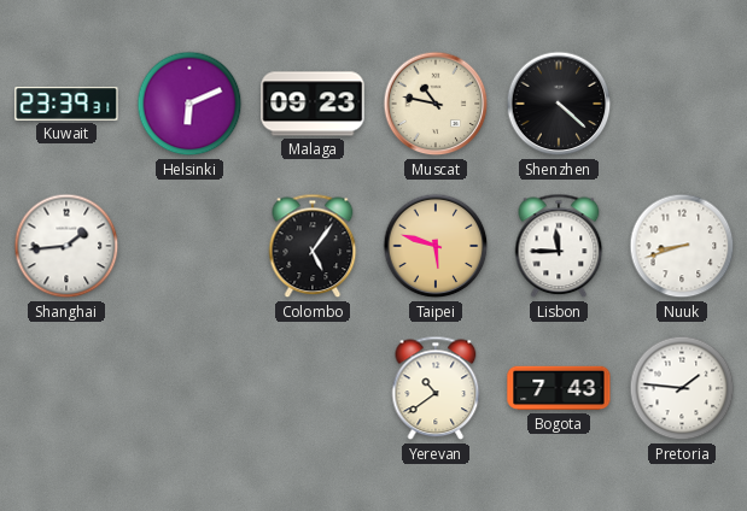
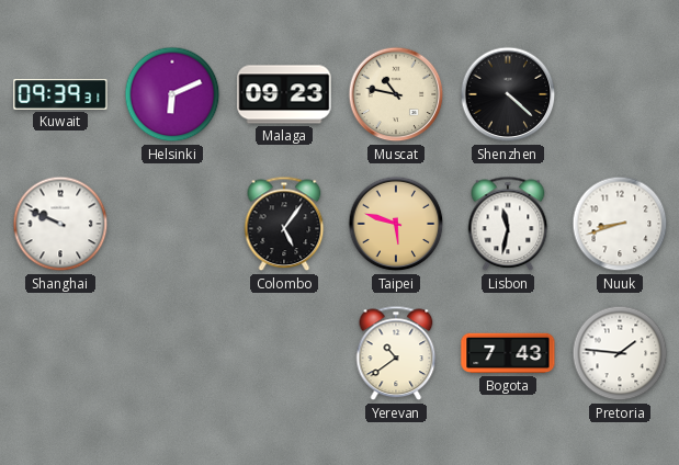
Kuwait: 23:39 -> 09:39 (60, 94)
Shanghai: 1:44 -> 9:49 (60, 224)
Lisbon: 11:45 -> 11:32 (508, 224)
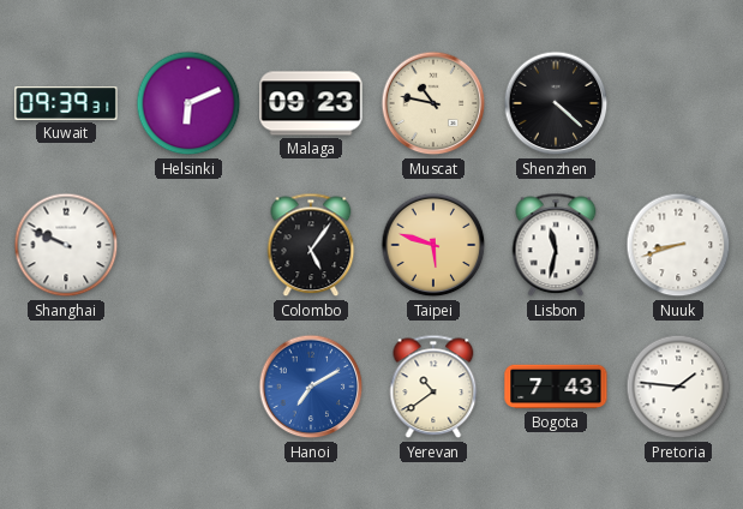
Hanoi: none -> 7:10 (311, 387)
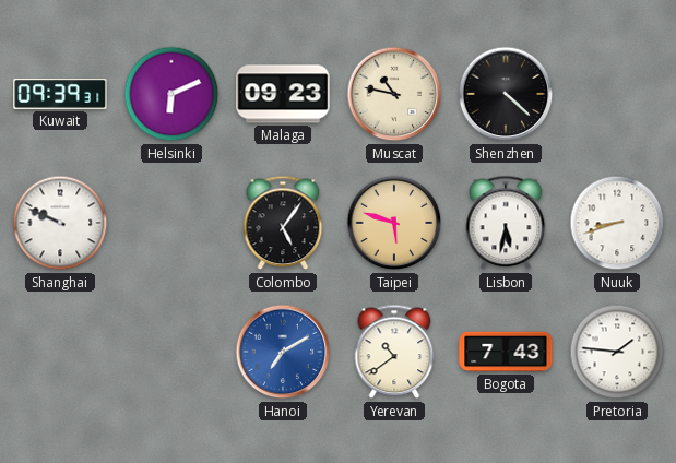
Lisbon: 11:32 -> 5:32 (506, 223)
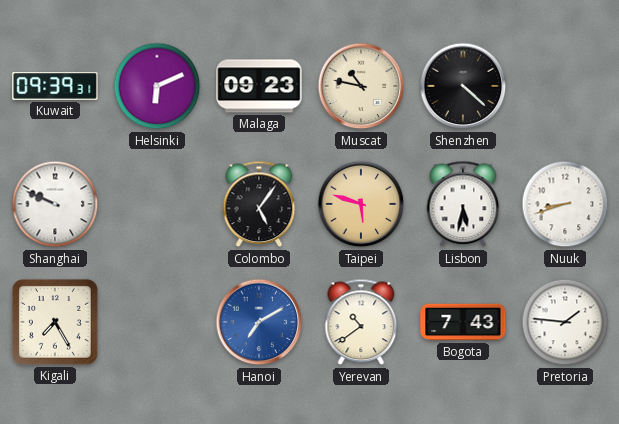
Kigali: none -> 7:25 (55, 322)
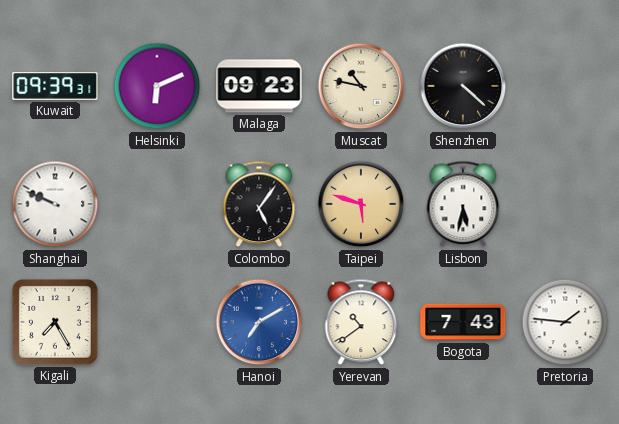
Nuuk: 8:42 -> none (565, 204)
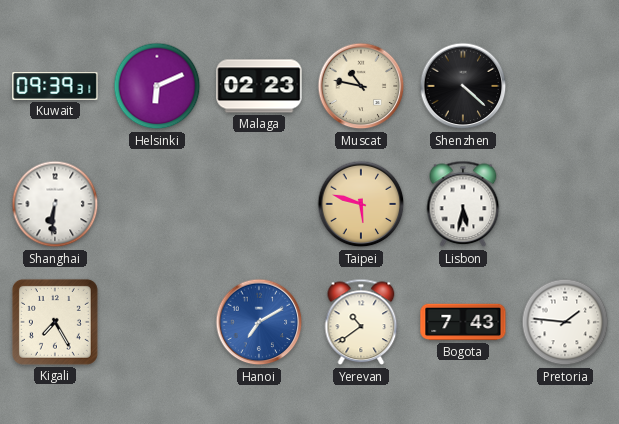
Malaga: 09:23 -> 02:23 (259, 86)
Shanghai: 9:49 -> 6:31 (55, 204)
Colombo: 5:06 -> none (259, 204)
